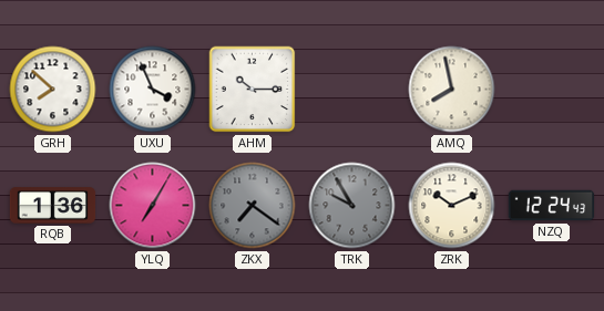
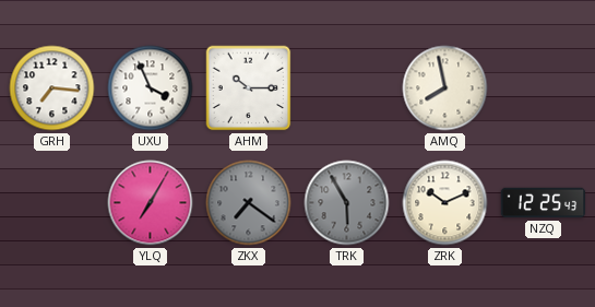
GRH: 7:52 -> 7:16 (52, 88)
RQB: 1:36 -> none (53, 206)
TRK: 9:55 -> 5:55 (347, 203)
NZQ: 12:24 -> 12:25 (544, 203)
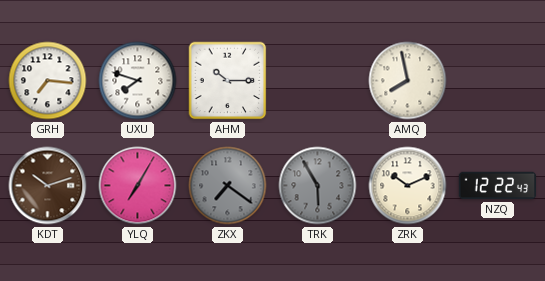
UXU: 3:56 -> 7:48 (138, 81)
KDT: none -> 10:12 (48, 186)
NZQ: 12:25 -> 12:22 (498, 186)
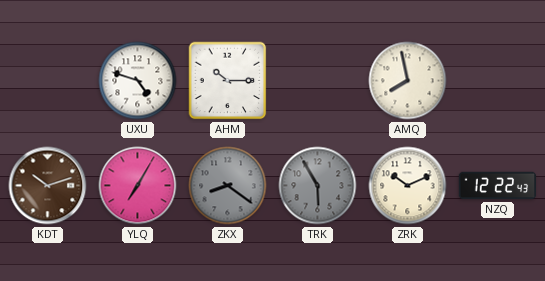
GRH: 7:16 -> none (48, 81)
UXU: 7:48 -> 4:48 (138, 81)
ZKX: 7:21 -> 8:21 (228, 186)
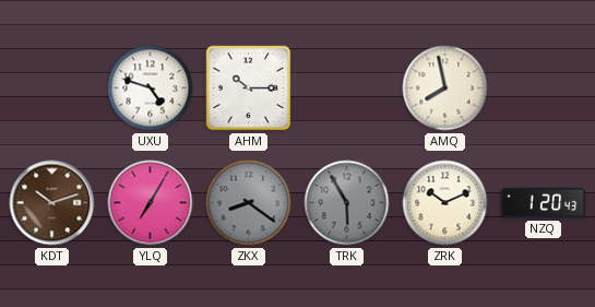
NZQ: 12:22 -> 1:20 (544, 203)
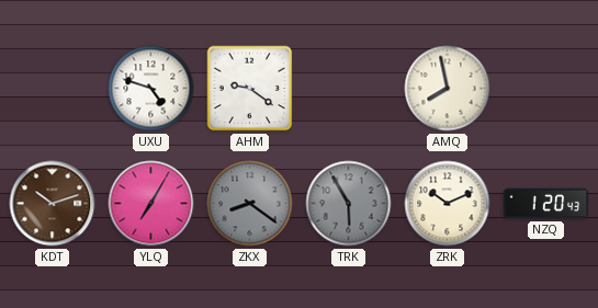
AHM: 10:15 -> 9:21 (250, 89)
